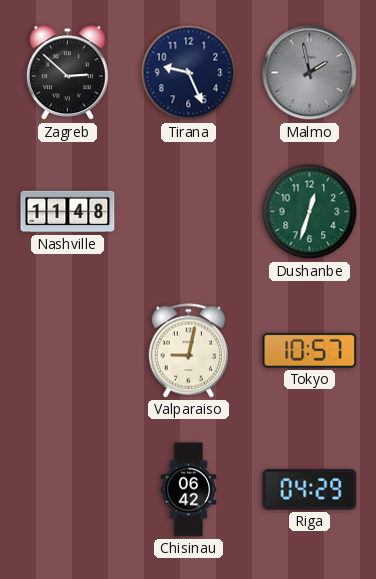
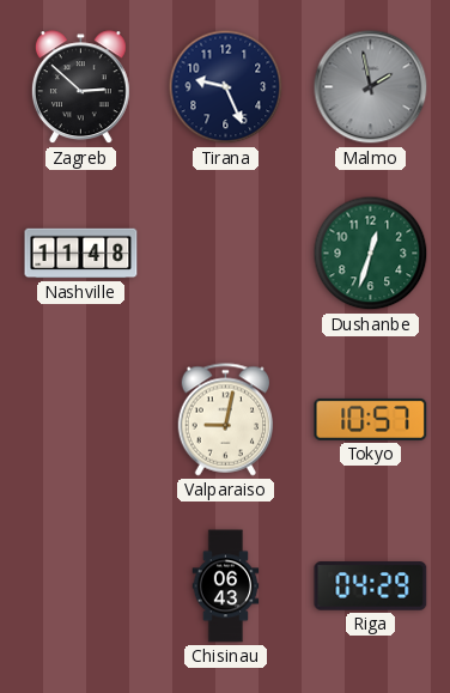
Chisinau: 06:42 -> 06:43 (226, 586)
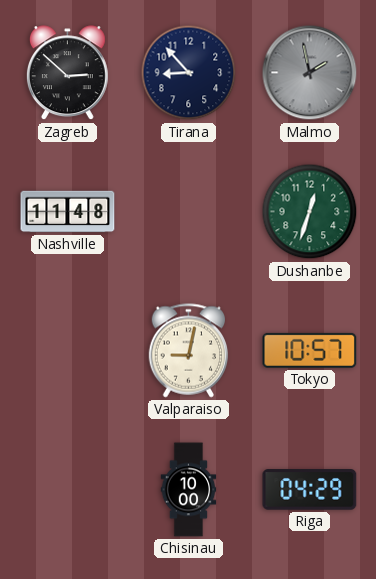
Tirana: 9:26 -> 8:53 (189, 73)
Chisinau: 06:43 -> 10:00 (189, 490)
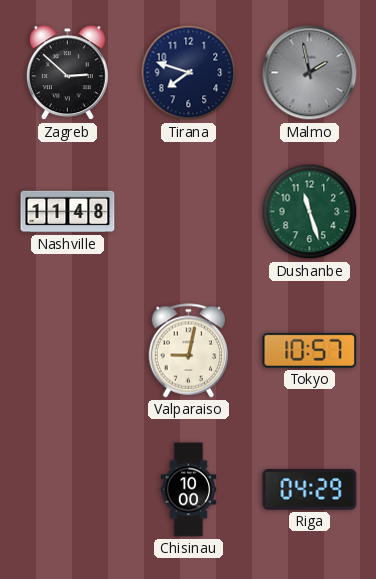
Tirana: 8:53 -> 7:48 (189, 73)
Dushanbe: 12:33 -> 11:27 (310, 212)
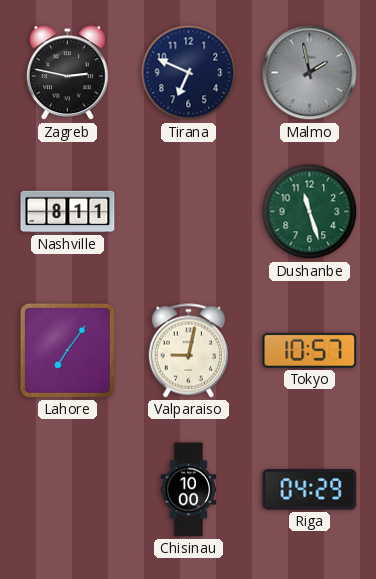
Zagreb: 2:52 -> 2:47 (67, 73)
Tirana: 7:48 -> 6:49 (189, 73)
Nashville: 11:48 -> 8:11 (68, 212)
Lahore: none -> 7:06 (67, 350)
